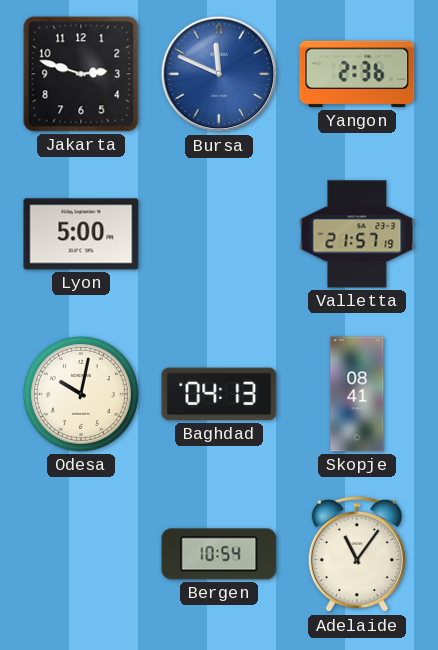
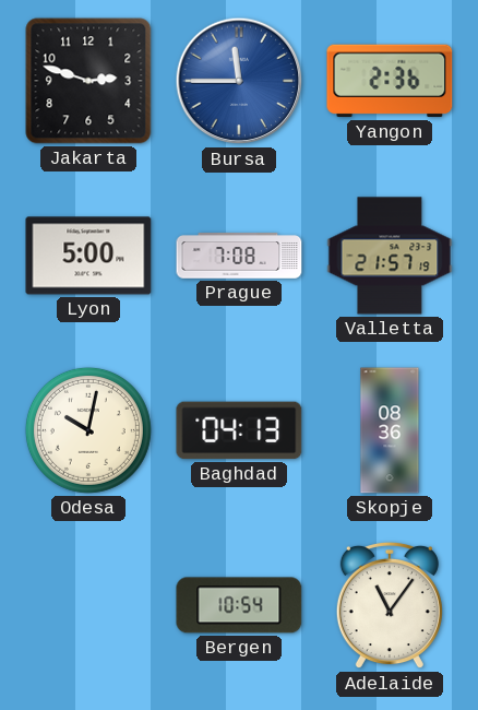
Bursa: 11:49 -> 11:45 (239, 81)
Prague: none -> 7:08 (239, 256)
Skopje: 08:41 -> 08:36 (390, 430)
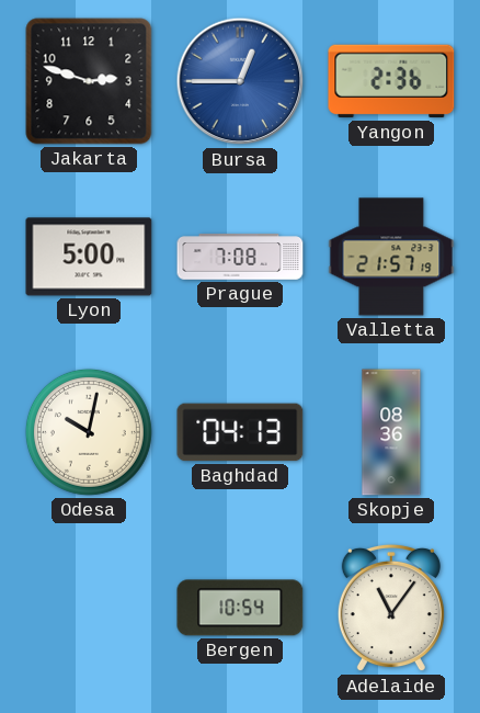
Bursa: 11:45 -> 12:45 (240, 81)
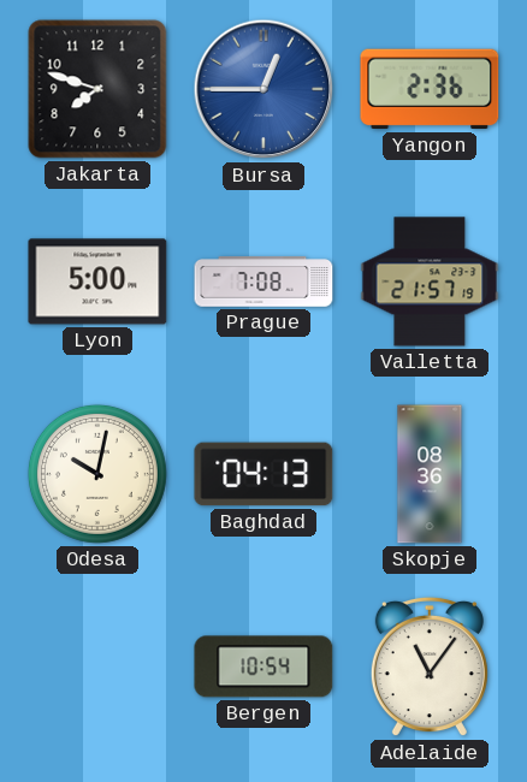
Jakarta: 2:48 -> 7:48 (97, 89)
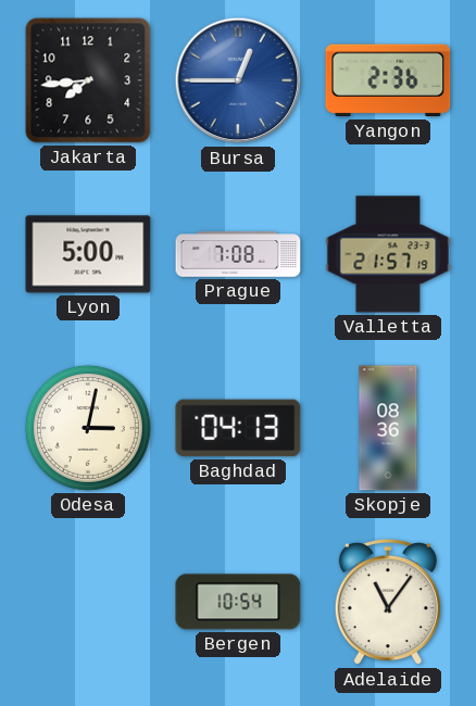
Jakarta: 7:48 -> 7:44 (88, 80)
Odesa: 10:02 -> 3:02 (88, 428)
